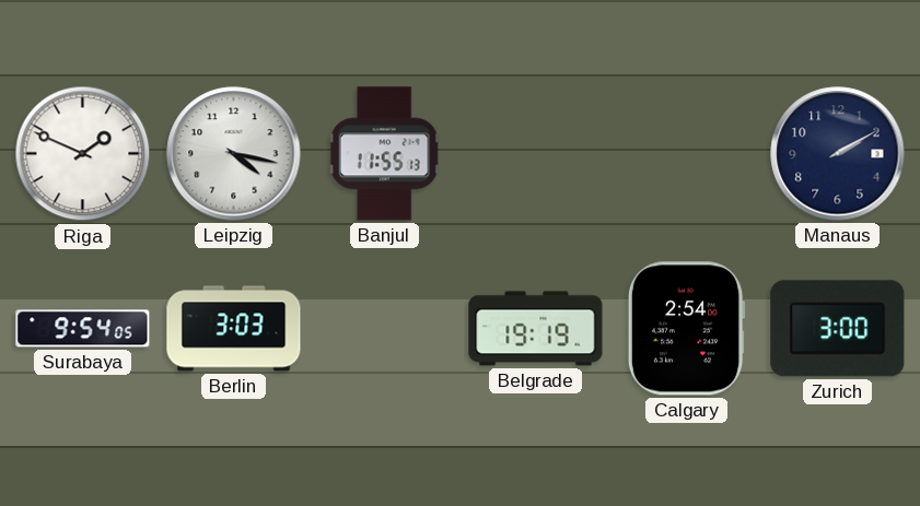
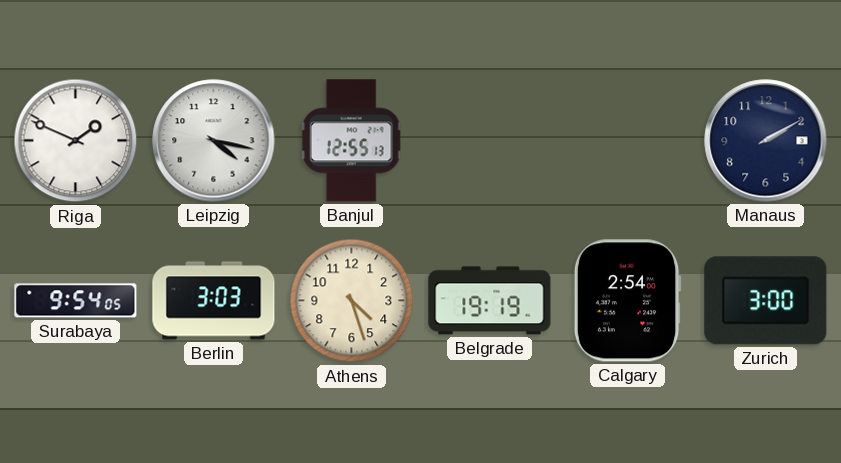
Banjul: 11:55 -> 12:55 (352, 141)
Athens: none -> 4:27 (352, 301)
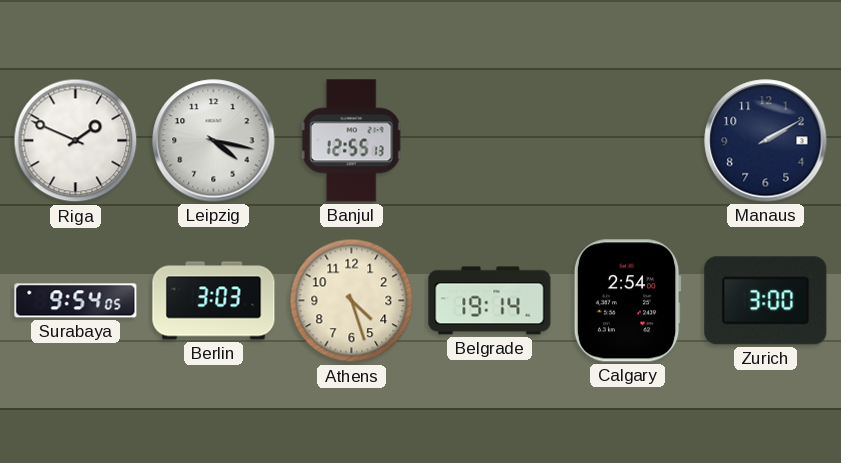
Belgrade: 19:19 -> 19:14 (490, 301)
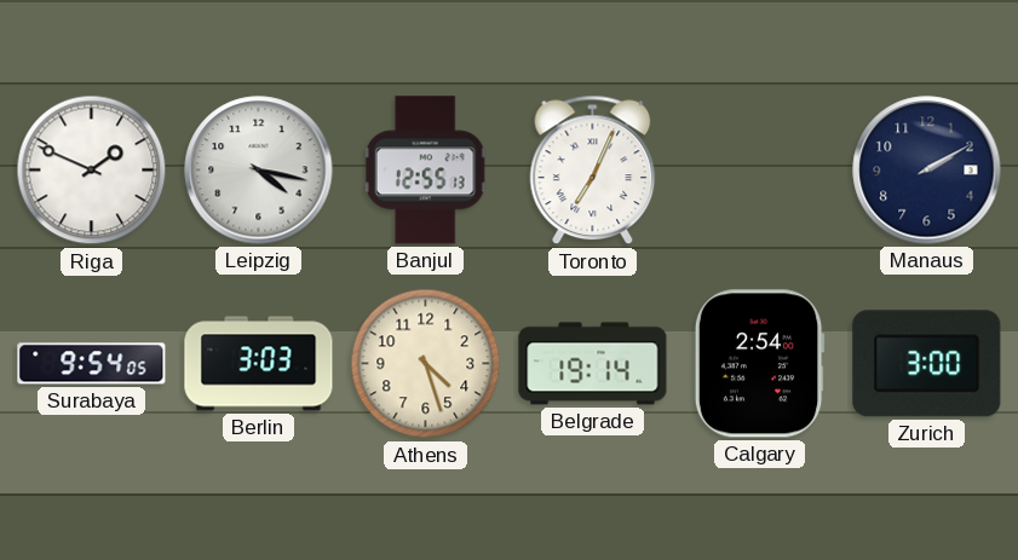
Toronto: none -> 7:04 (593, 171)
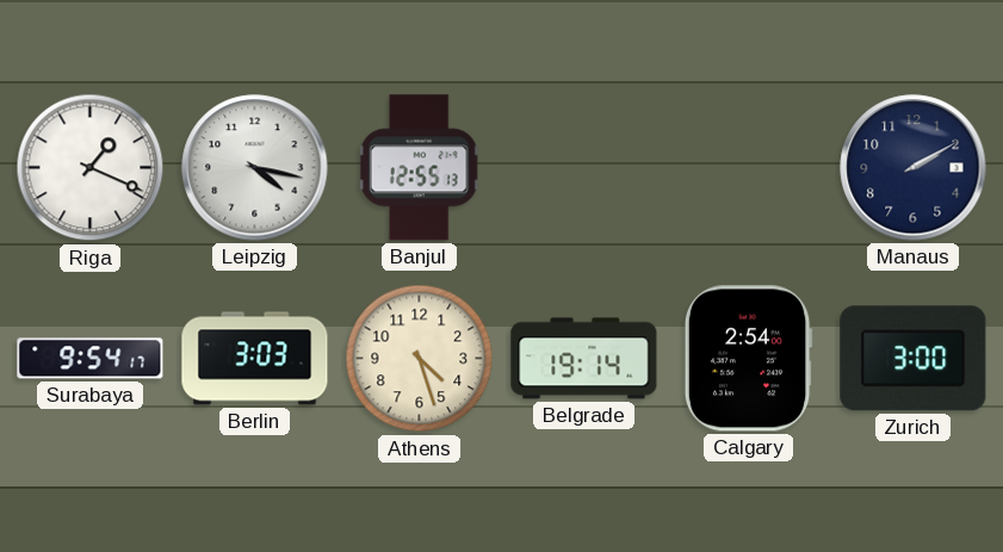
Riga: 1:49 -> 1:19 (91, 168)
Toronto: 7:04 -> none (593, 171)
Surabaya: 9:54:05 -> 9:54:17 (91, 359)
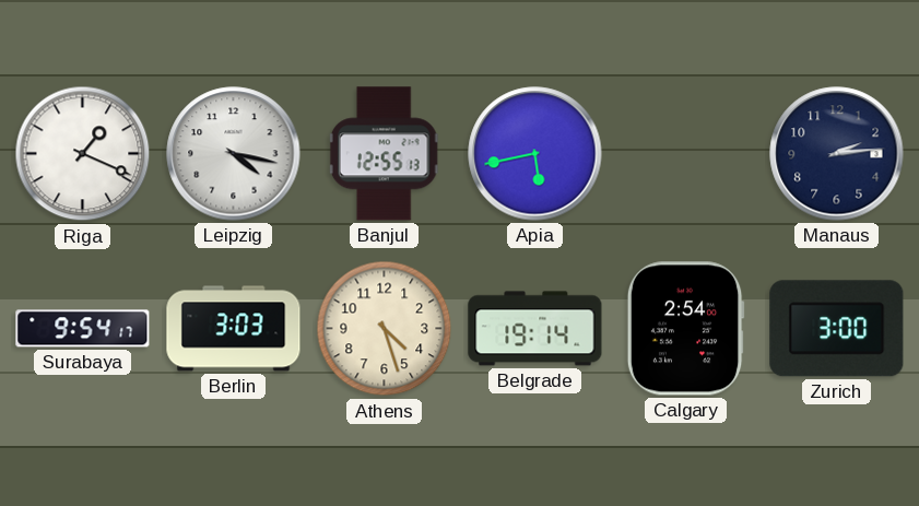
Apia: none -> 5:43 (535, 154)
Manaus: 2:10 -> 2:14 (837, 154)
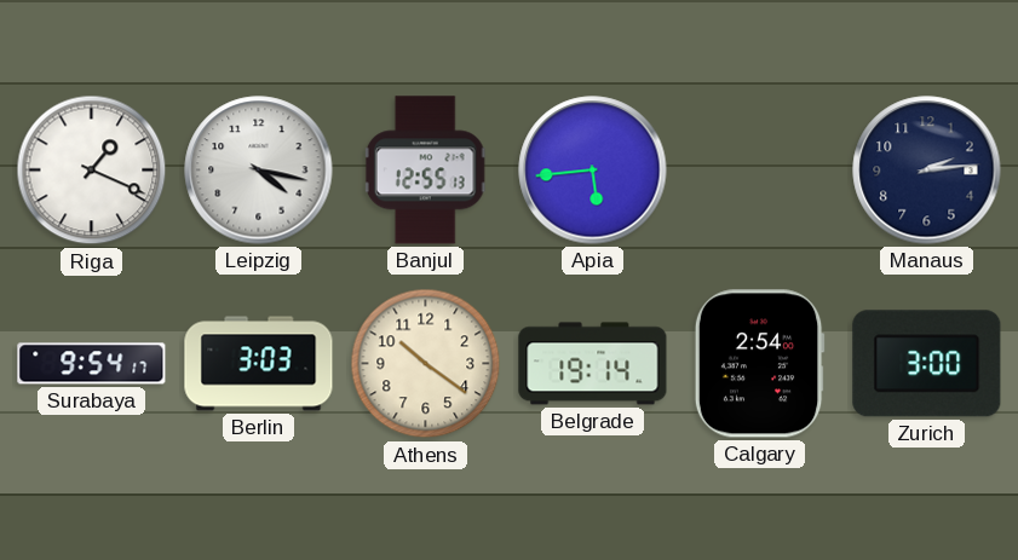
Apia: 5:43 -> 5:44 (593, 171)
Athens: 4:27 -> 10:21 (426, 364)
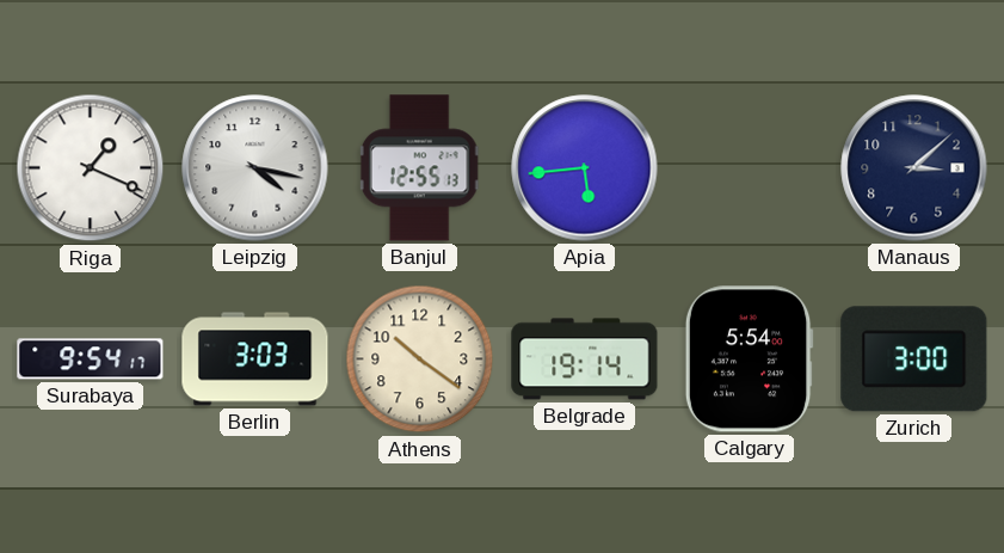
Manaus: 2:14 -> 3:08 (914, 168)
Calgary: 2:54 -> 5:54 (749, 360)
